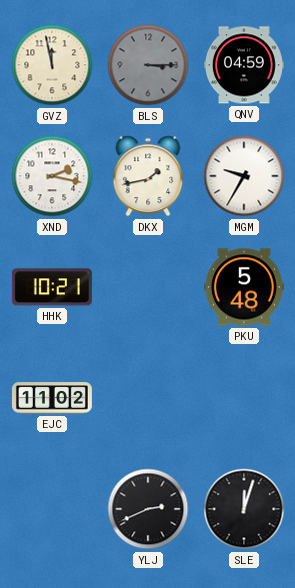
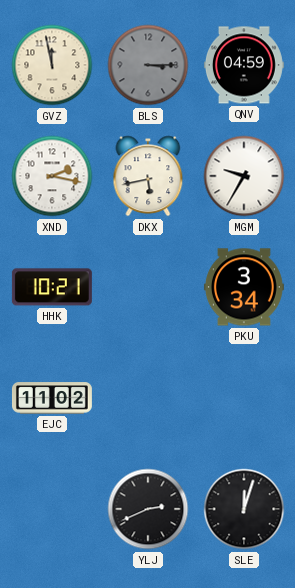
DKX: 1:43 -> 5:43 (148, 176)
PKU: 5:48 -> 3:34 (244, 287)
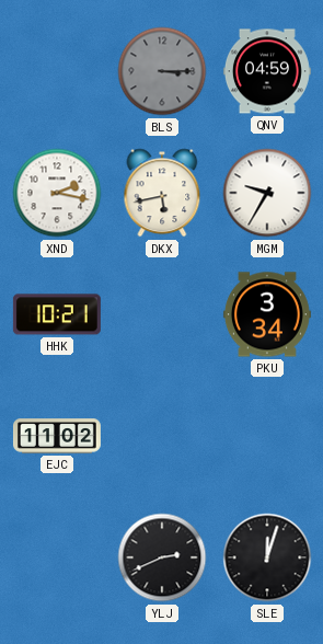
GVZ: 11:58 -> none (52, 65)
